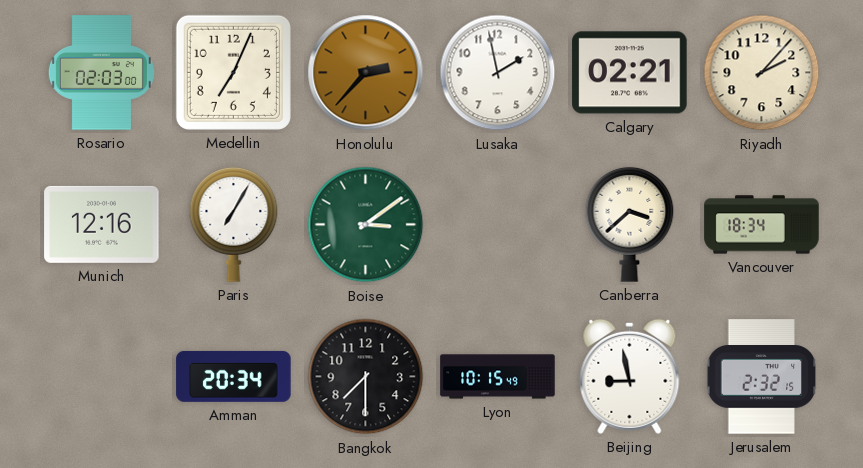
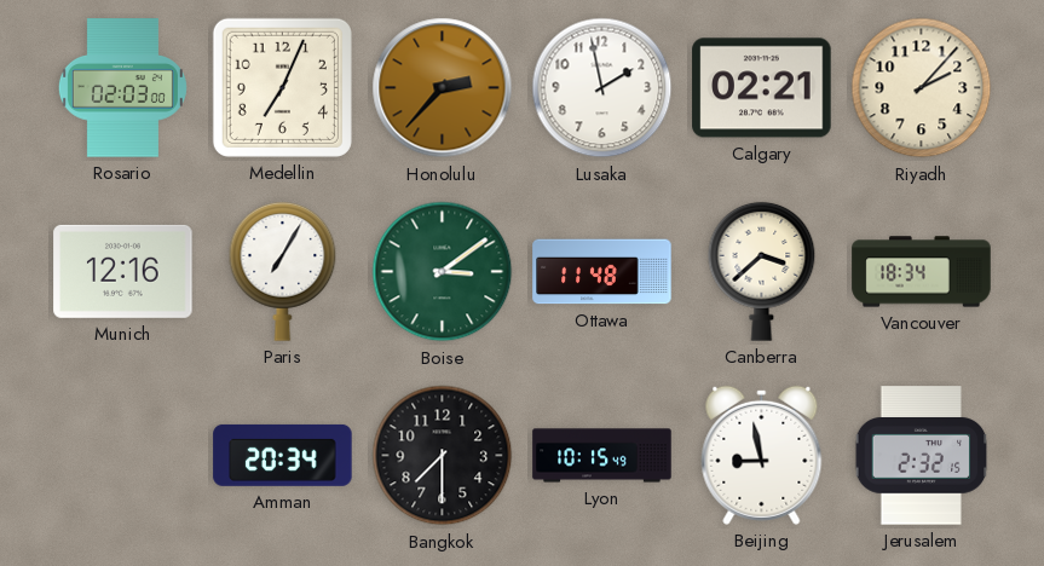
Ottawa: none -> 11:48 (602, 272)
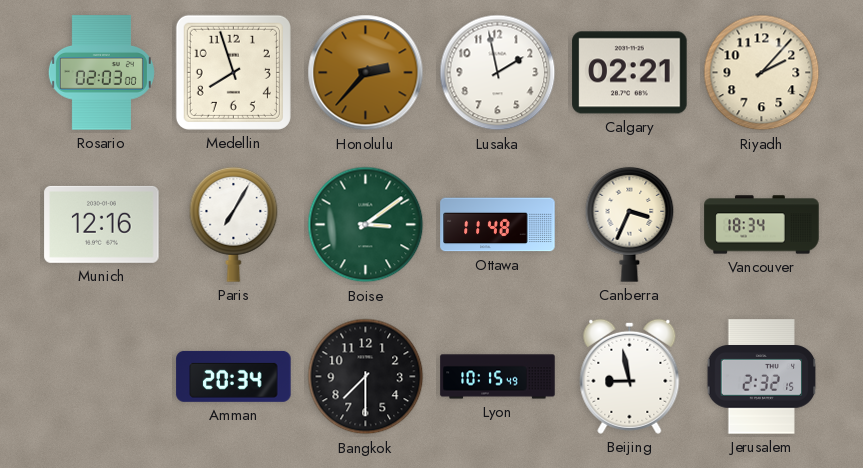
Medellin: 7:04 -> 7:57 (233, 72)
Canberra: 3:38 -> 3:34 (630, 224)
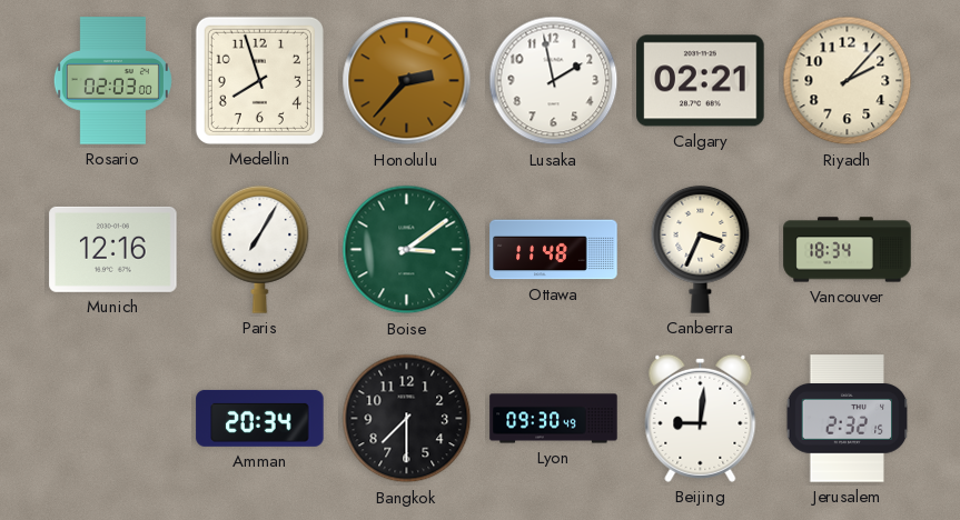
Lyon: 10:15 -> 09:30 (554, 419)
Beijing: 8:58 -> 9:01 (701, 418)
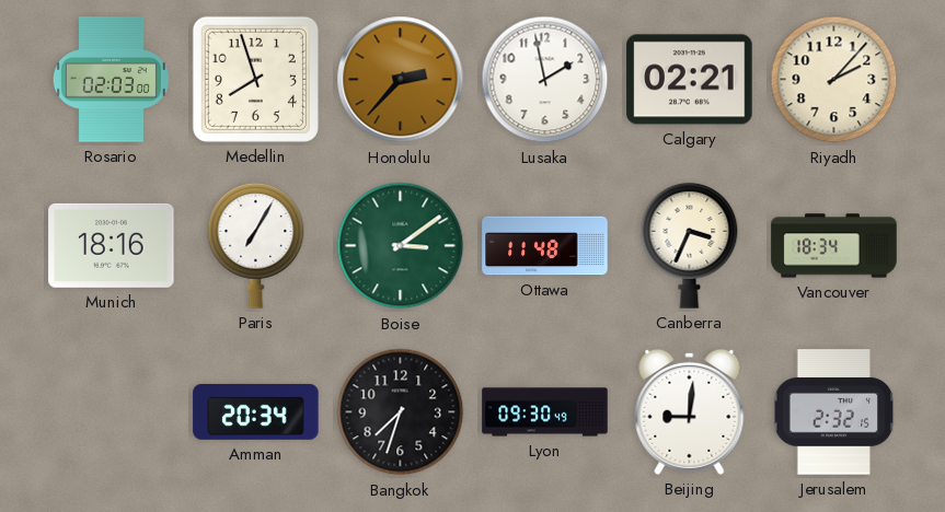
Munich: 12:16 -> 18:16 (112, 245)
Bangkok: 7:30 -> 7:33 (401, 412)
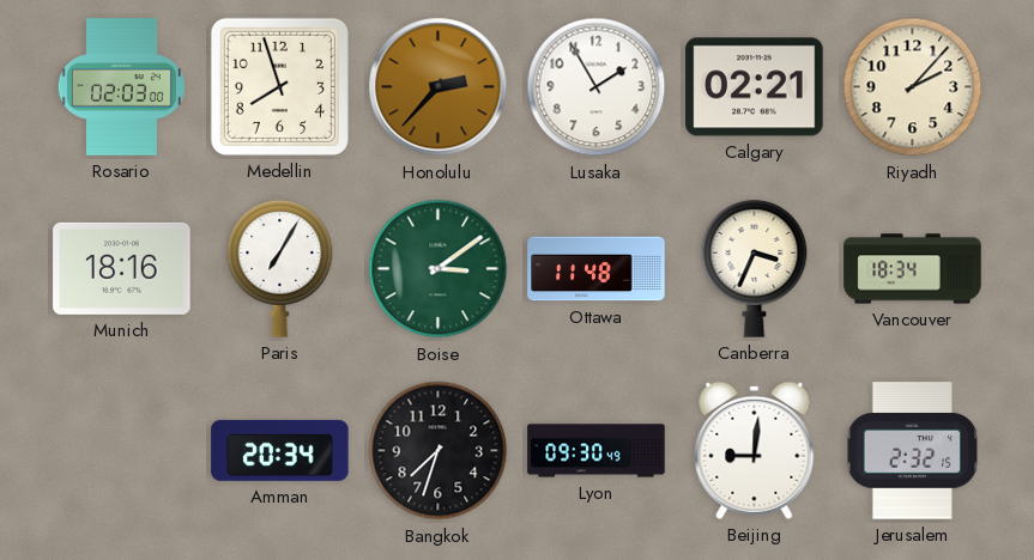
Lusaka: 1:58 -> 1:55 (597, 87)
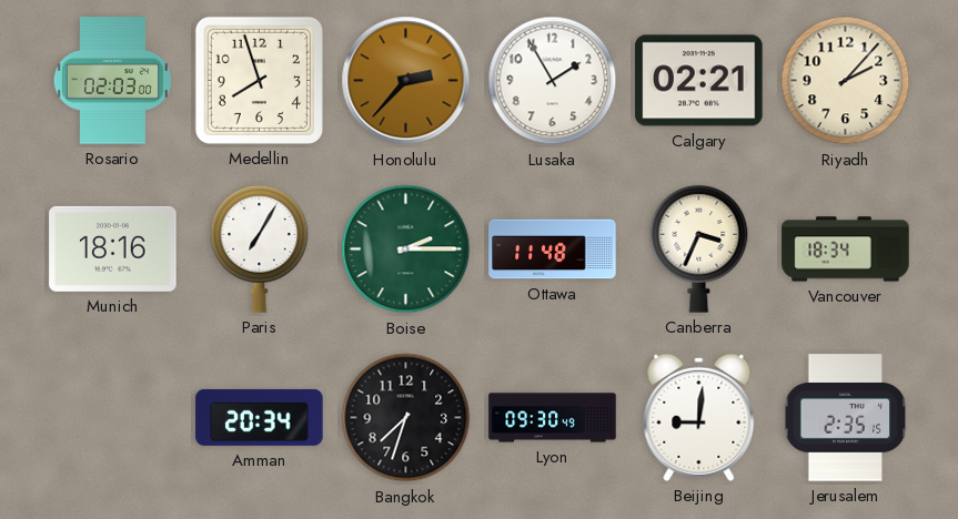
Boise: 3:09 -> 2:15 (406, 250)
Jerusalem: 2:32 -> 2:35 (846, 418)
